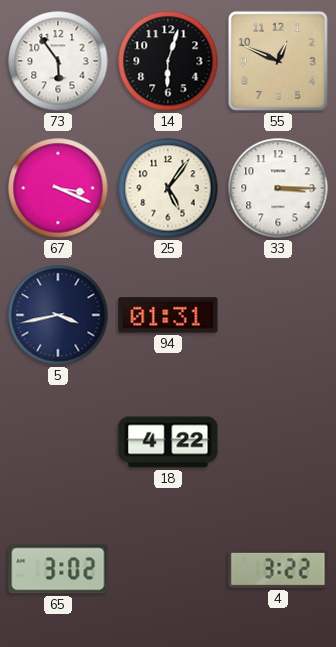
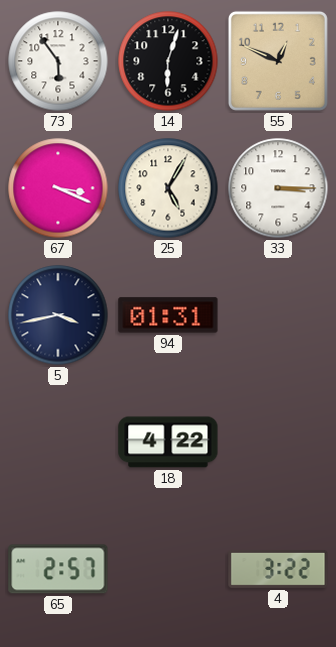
25: 5:06 -> 5:05 (168, 188)
65: 3:02 -> 2:57 (58, 569)
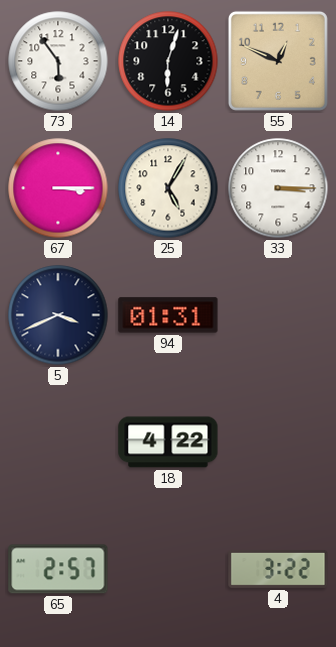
67: 3:19 -> 3:15 (58, 188)
5: 3:43 -> 3:41 (58, 315)
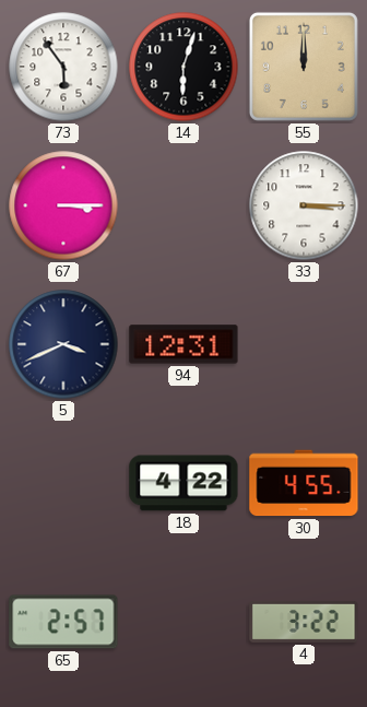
55: 12:49 -> 12:00 (304, 67)
25: 5:05 -> none (168, 188)
94: 01:31 -> 12:31 (183, 344)
30: none -> 4:55 (304, 483)
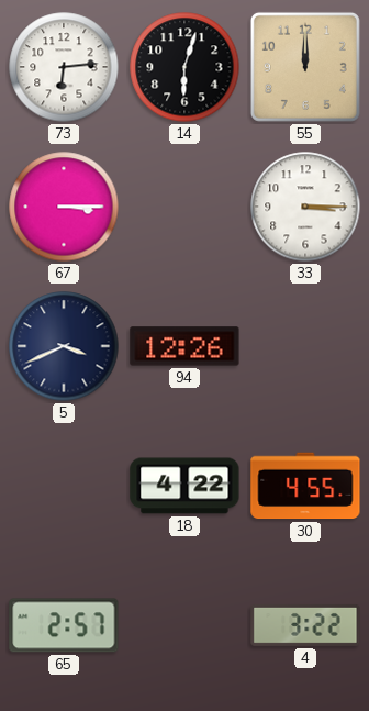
73: 5:54 -> 6:14 (64, 67)
94: 12:31 -> 12:26 (185, 346)
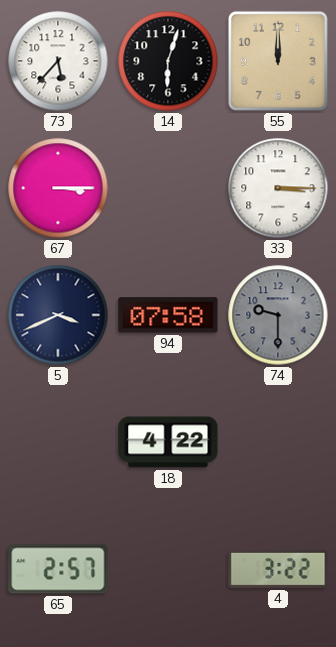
73: 6:14 -> 5:37 (58, 61)
94: 12:26 -> 07:58 (168, 315)
74: none -> 9:30 (278, 315)
30: 4:55 -> none (305, 486)
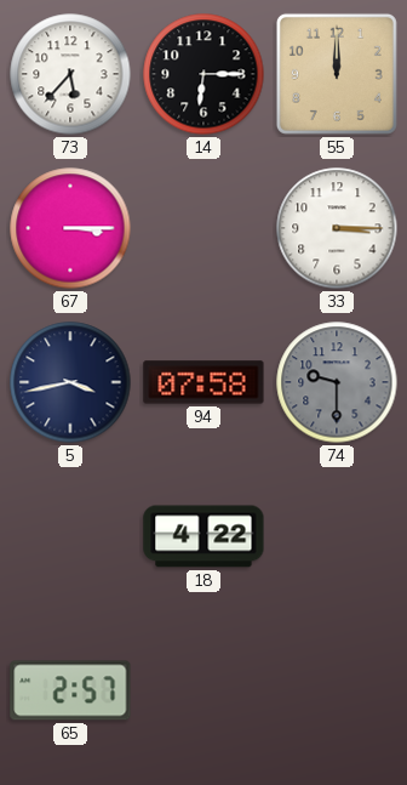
14: 6:03 -> 6:15 (203, 74)
5: 3:41 -> 3:43 (70, 382)
4: 3:22 -> none (278, 569)
